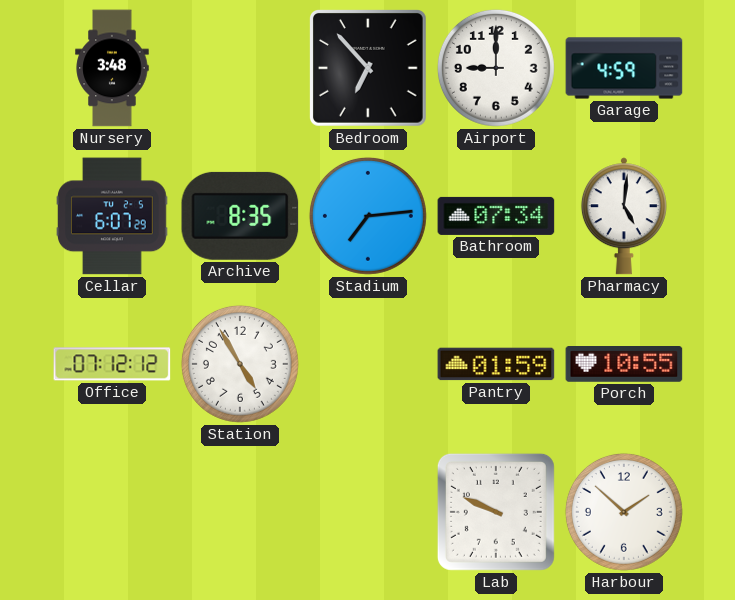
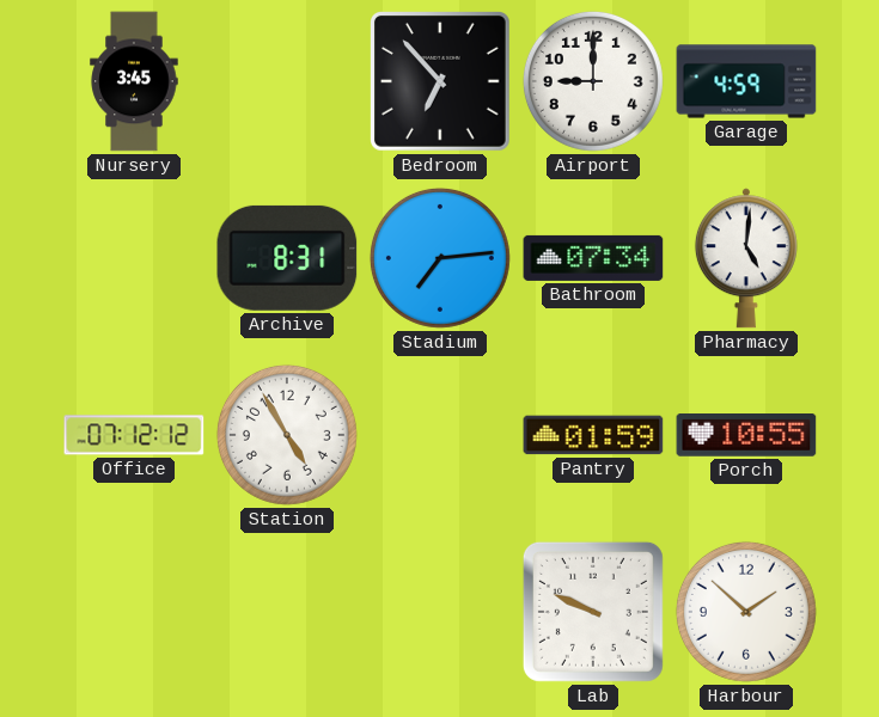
Nursery: 3:48 -> 3:45 (134, 81)
Cellar: 6:07 -> none (112, 216)
Archive: 8:35 -> 8:31 (287, 258)
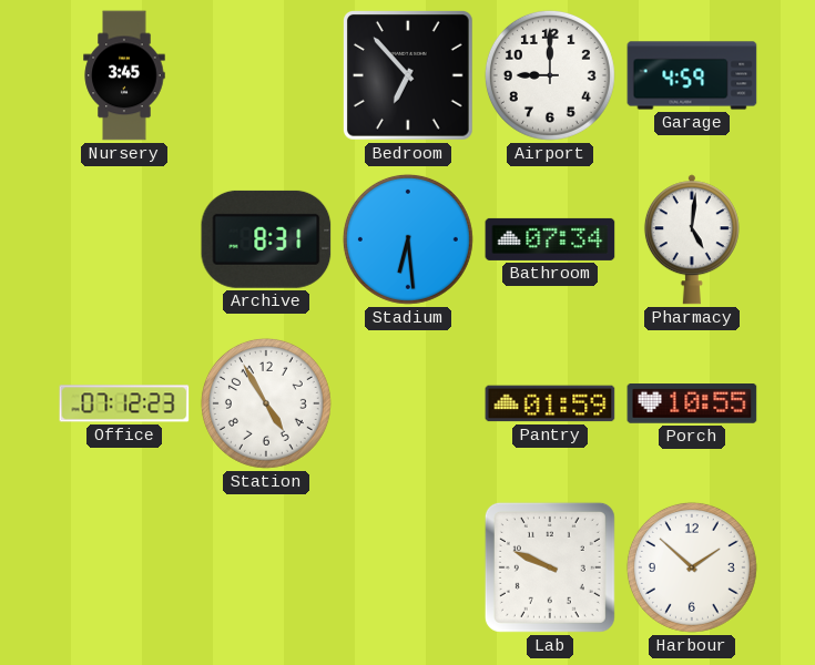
Stadium: 7:14 -> 6:29 (408, 239)
Office: 07:12:12 -> 07:12:23 (124, 403)
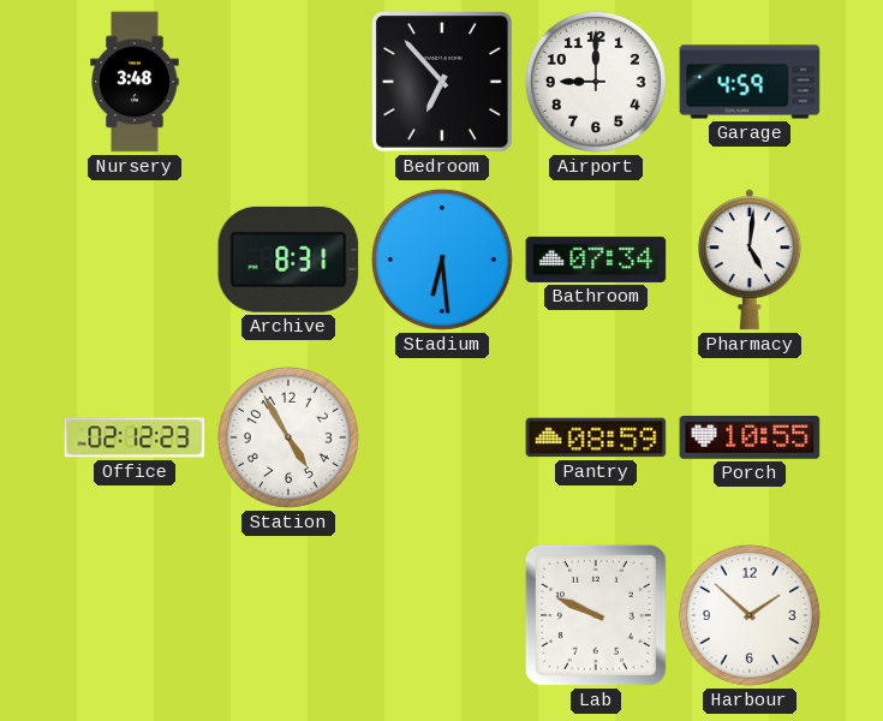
Nursery: 3:45 -> 3:48 (135, 82)
Office: 07:12 -> 02:12 (135, 437)
Pantry: 01:59 -> 08:59 (596, 437)
